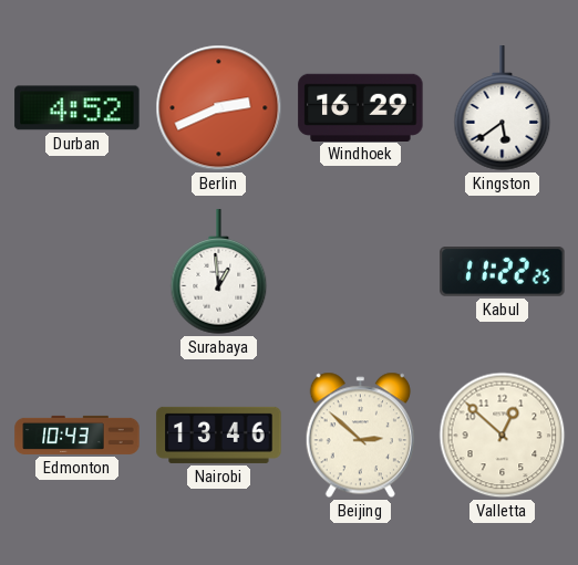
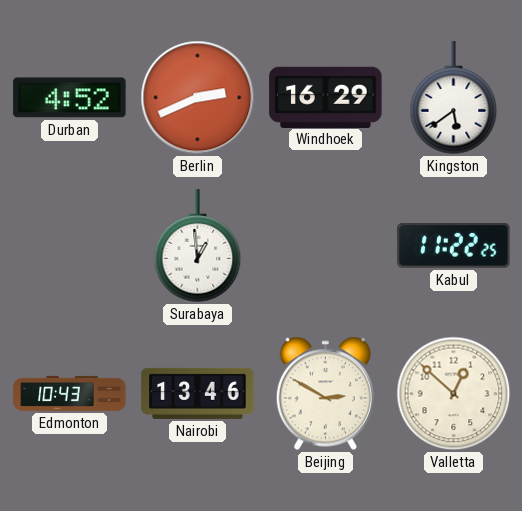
Beijing: 2:52 -> 2:50 (325, 394)
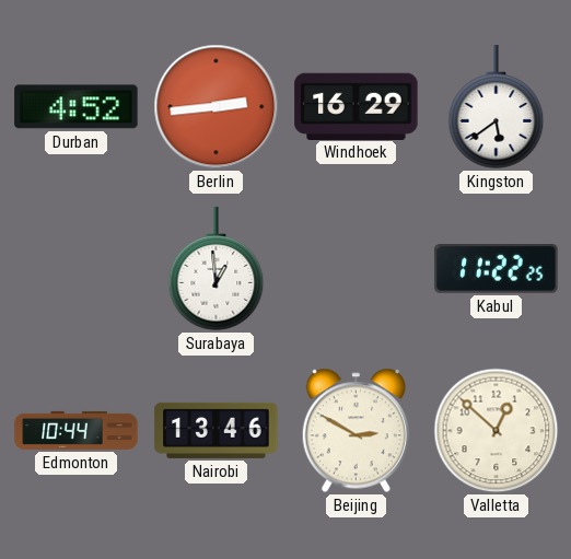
Berlin: 2:41 -> 2:44 (217, 107)
Edmonton: 10:43 -> 10:44 (77, 430)
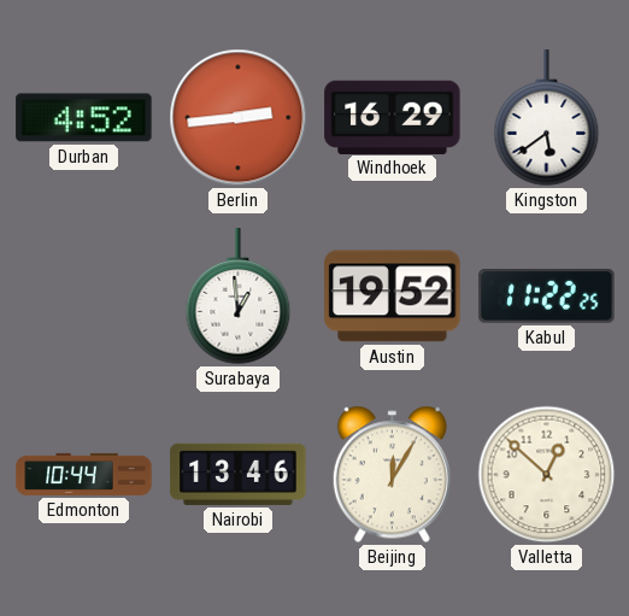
Austin: none -> 19:52 (393, 297)
Beijing: 2:50 -> 12:05 (392, 475)
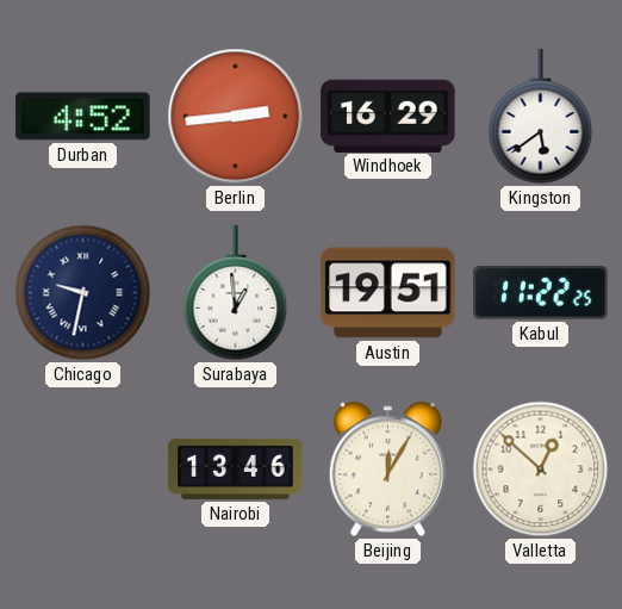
Chicago: none -> 9:32 (83, 293)
Austin: 19:52 -> 19:51 (388, 293)
Edmonton: 10:44 -> none (84, 474)
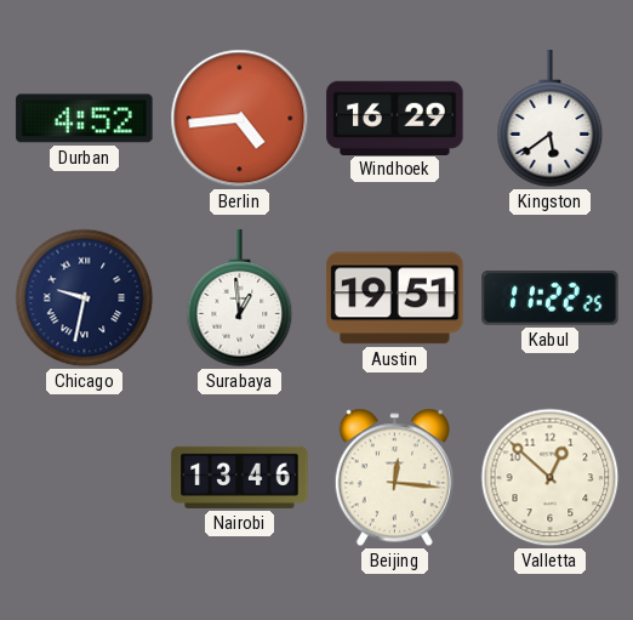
Berlin: 2:44 -> 4:44 (240, 119)
Beijing: 12:05 -> 12:16 (394, 478)
